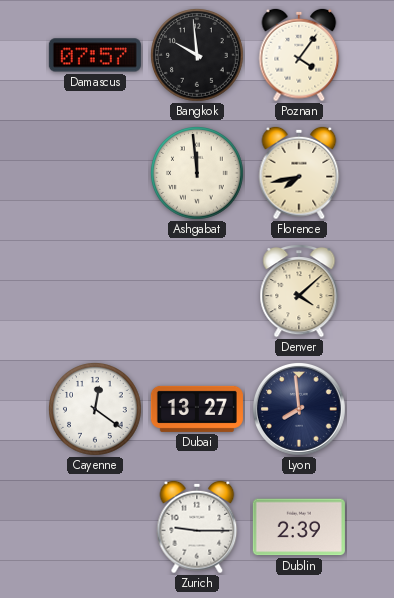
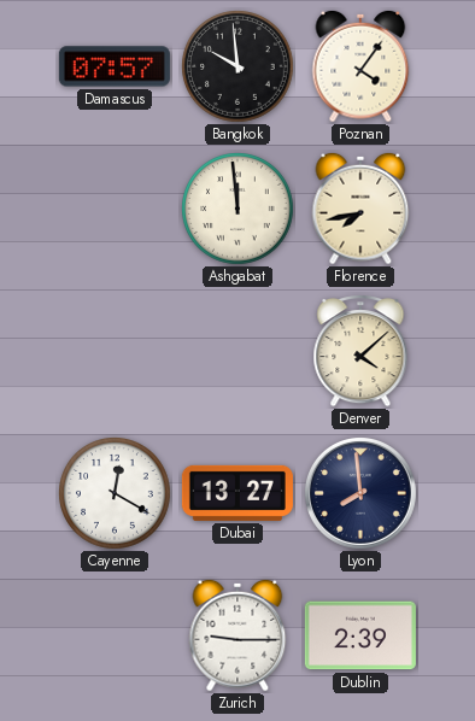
Cayenne: 12:21 -> 12:20 (116, 494)
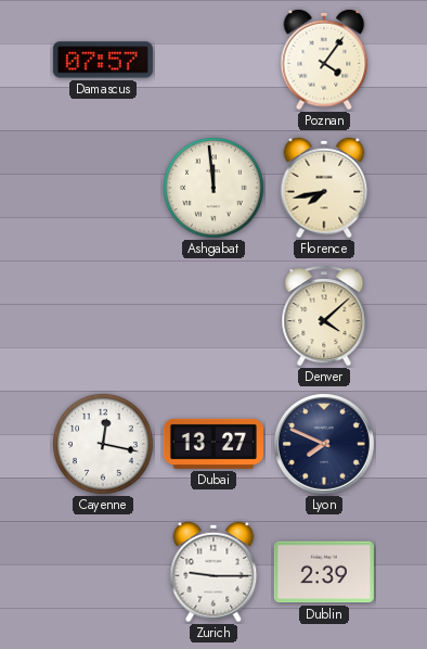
Bangkok: 9:59 -> none (239, 68)
Cayenne: 12:20 -> 12:17 (104, 445)
Lyon: 7:59 -> 7:49 (324, 444)
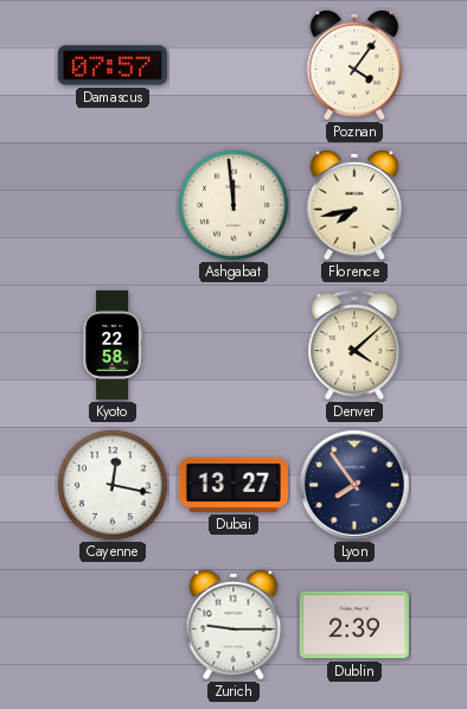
Kyoto: none -> 22:58 (113, 345)
Lyon: 7:49 -> 7:54 (354, 485)
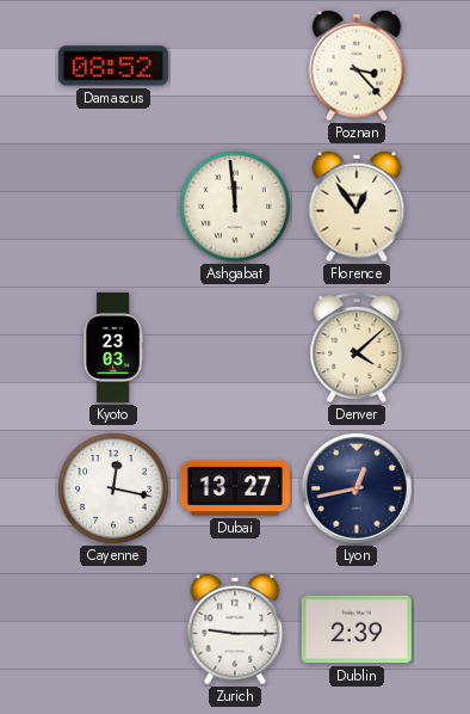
Damascus: 07:57 -> 08:52 (113, 66)
Poznan: 4:06 -> 3:23 (357, 66)
Florence: 7:43 -> 12:54 (357, 207)
Kyoto: 22:58 -> 23:03 (113, 347)
Lyon: 7:54 -> 12:43 (357, 488)
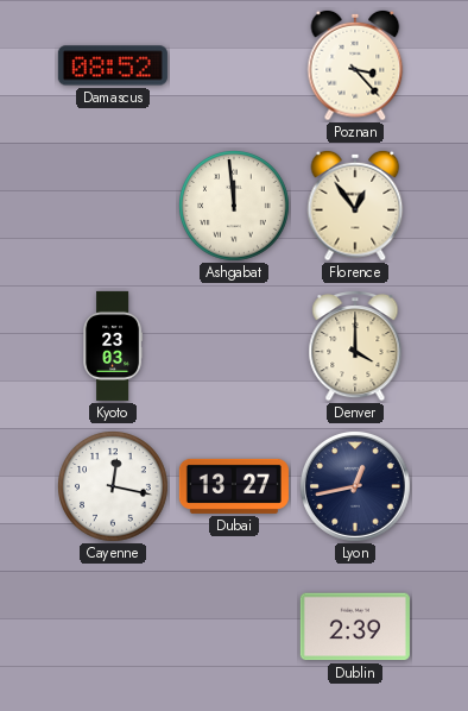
Denver: 4:08 -> 4:00 (355, 347)
Zurich: 9:15 -> none (235, 629)
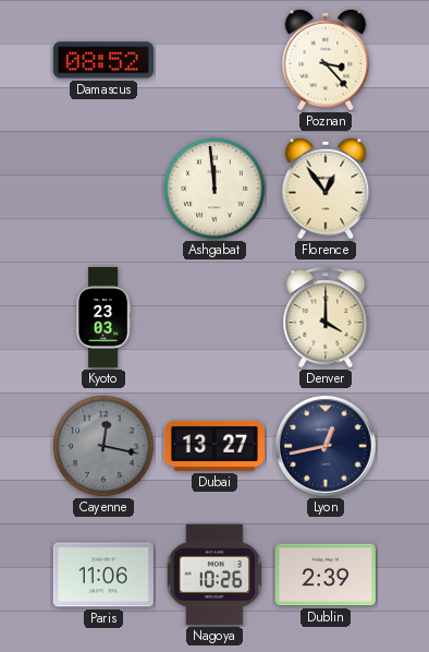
Cayenne dial: white -> grey (105, 447)
Paris: none -> 11:06 (103, 575)
Nagoya: none -> 10:26 (213, 575)
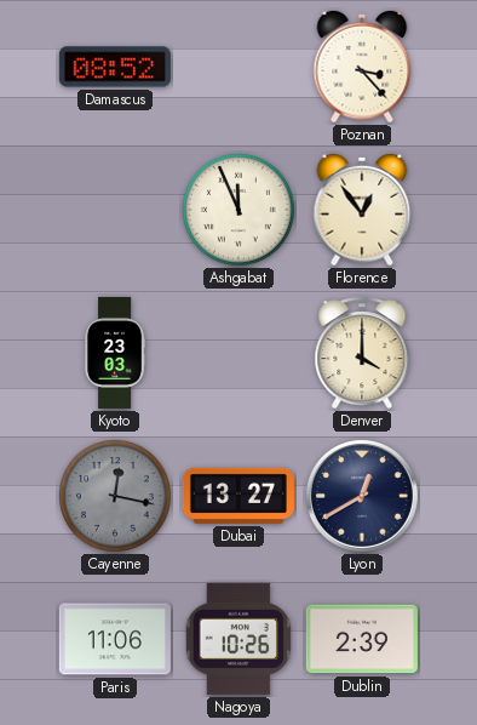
Ashgabat: 11:59 -> 11:56 (240, 211)
Lyon: 12:43 -> 12:40 (362, 496)
